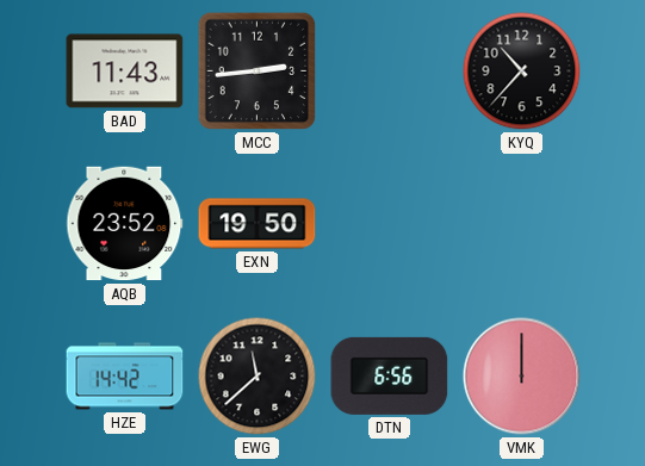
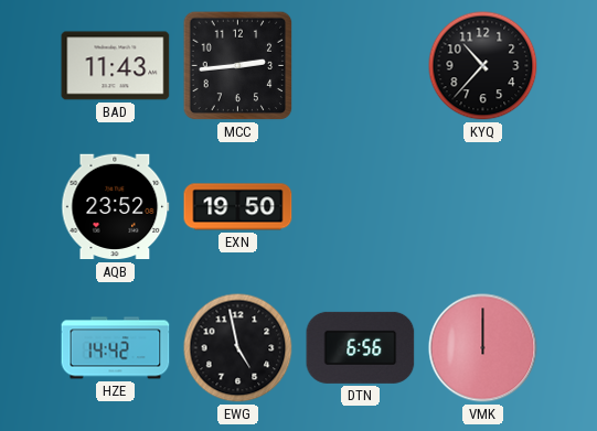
EWG: 11:38 -> 4:58 (238, 348)
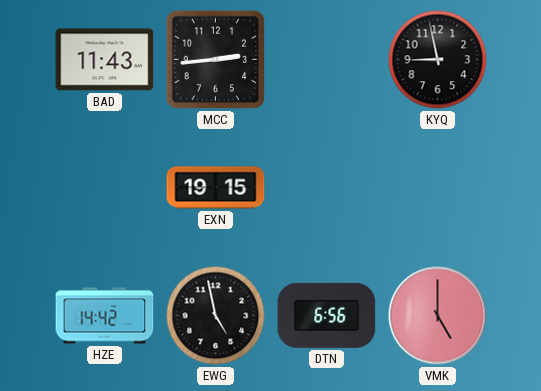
KYQ: 10:37 -> 8:58 (438, 60)
AQB: 23:52 -> none (116, 207)
EXN: 19:50 -> 19:15 (216, 188)
VMK: 12:00 -> 5:00 (438, 316)
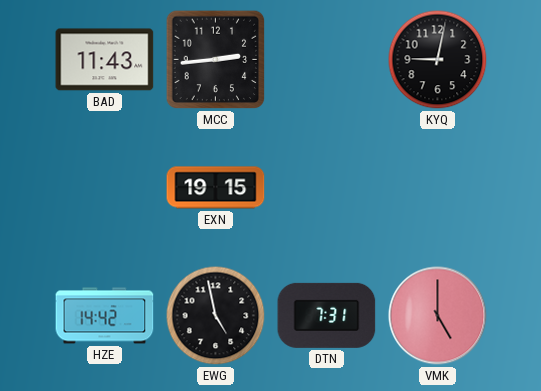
KYQ: 8:58 -> 9:02 (438, 60)
DTN: 6:56 -> 7:31 (327, 315)
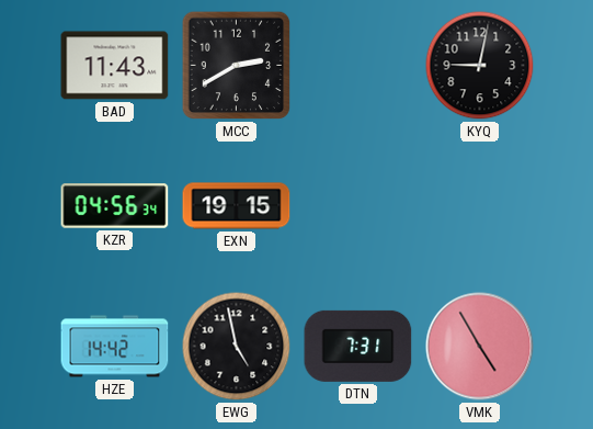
MCC: 2:44 -> 2:40 (237, 66)
KZR: none -> 04:56 (115, 206)
VMK: 5:00 -> 4:55 (480, 347)
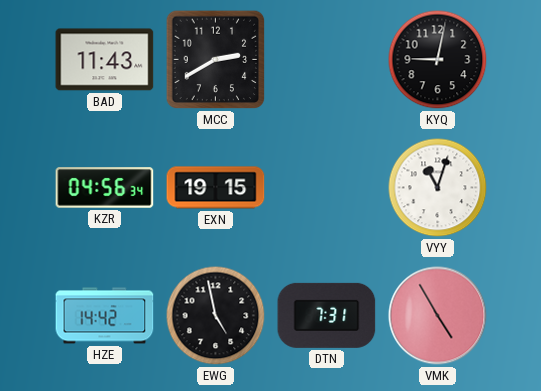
VYY: none -> 11:03 (438, 188)
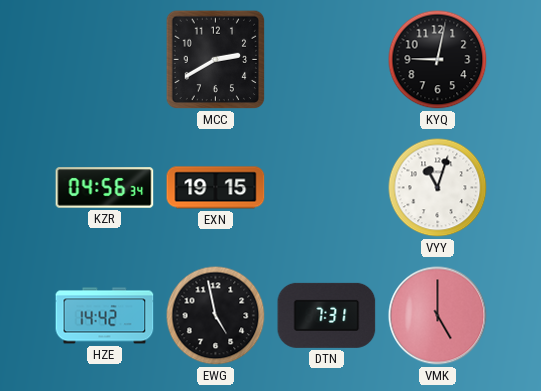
BAD: 11:43 -> none (105, 60)
VMK: 4:55 -> 5:00 (438, 316)
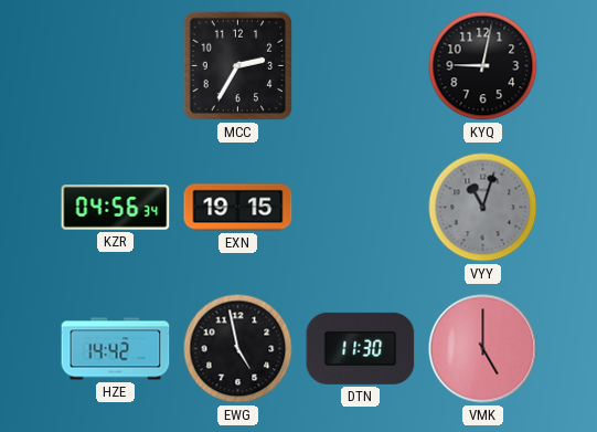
MCC: 2:40 -> 2:35 (238, 66)
VYY dial: white -> grey (483, 208)
DTN: 7:31 -> 11:30 (361, 348)
